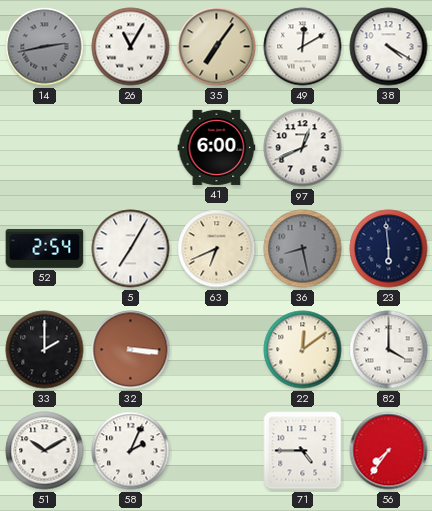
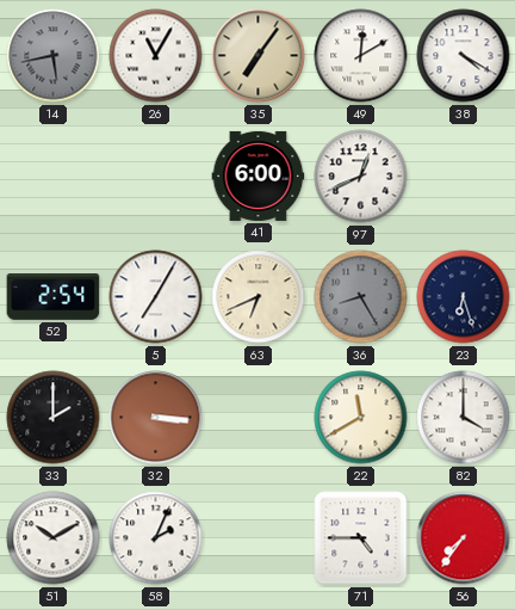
14: 2:43 -> 5:43 (54, 56)
36: 8:28 -> 8:25 (361, 297)
23: 5:59 -> 6:27 (464, 297)
22: 12:09 -> 11:40 (361, 418)
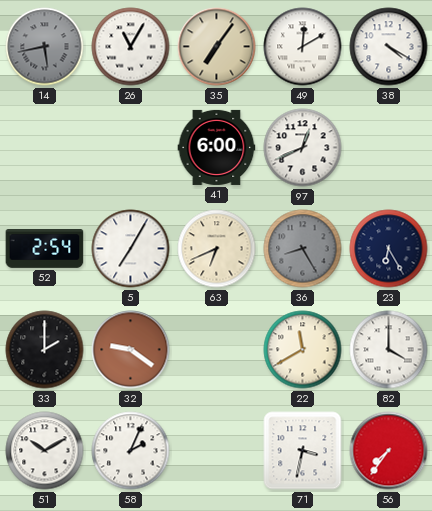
23: 6:27 -> 6:25 (389, 249)
32: 3:16 -> 9:21 (131, 350)
71: 4:45 -> 3:32 (303, 451)
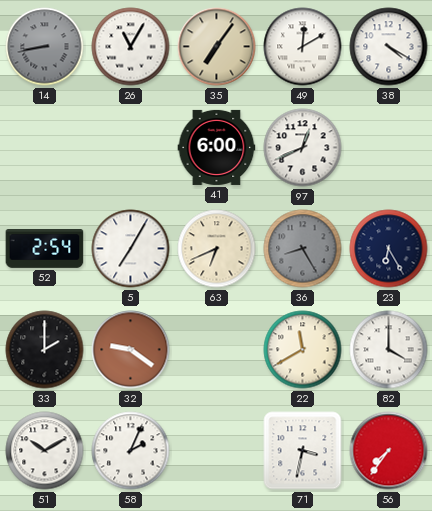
14: 5:43 -> 8:43 (45, 47)
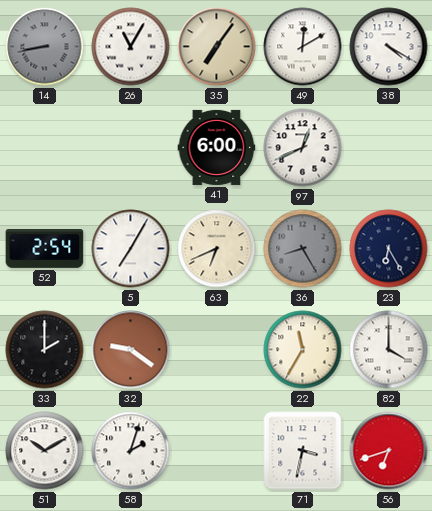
22: 11:40 -> 11:35 (303, 350)
58: 2:04 -> 2:03 (131, 451)
56: 7:36 -> 6:42 (389, 451)
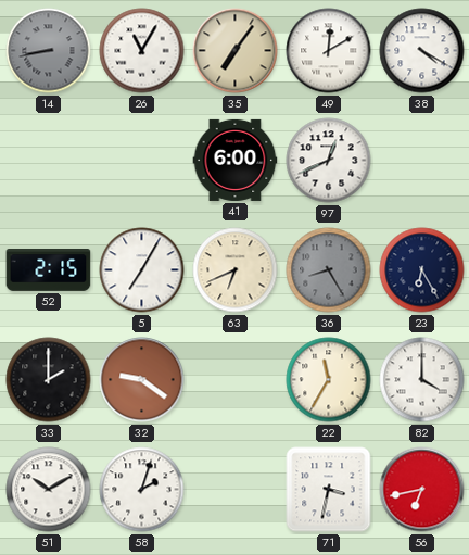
52: 2:54 -> 2:15 (49, 270)
56: 6:42 -> 6:43 (422, 490)
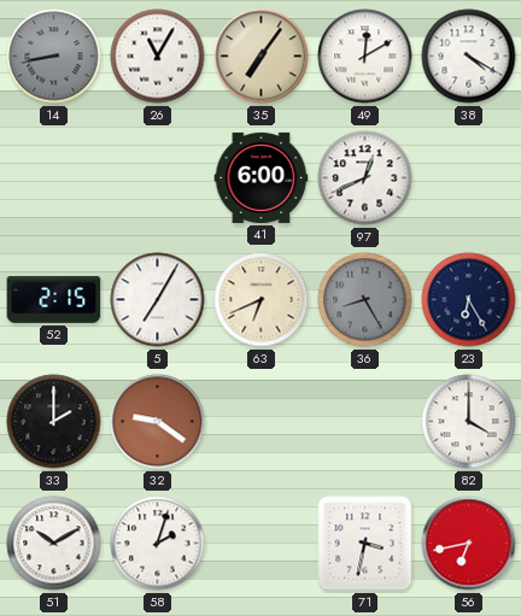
22: 11:35 -> none (329, 380)
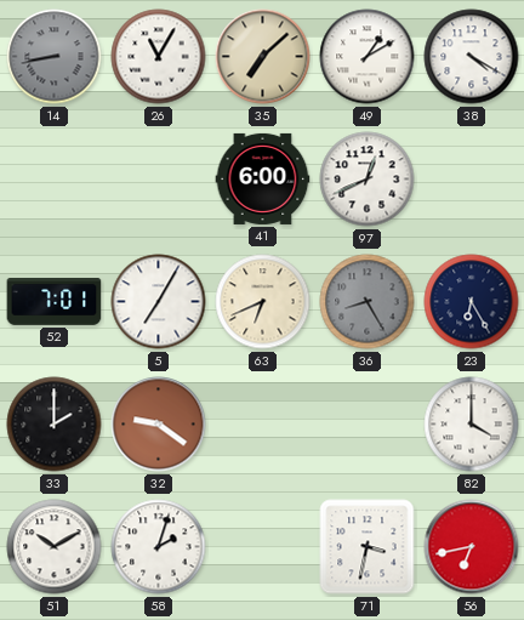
35: 7:06 -> 7:08 (263, 57)
49: 12:10 -> 1:10 (368, 57)
52: 2:15 -> 7:01 (55, 302)
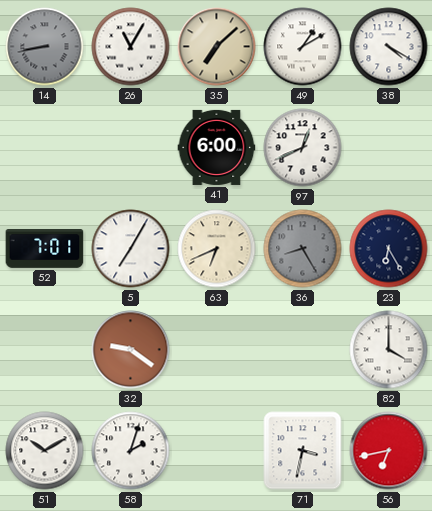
33: 2:00 -> none (55, 425)
